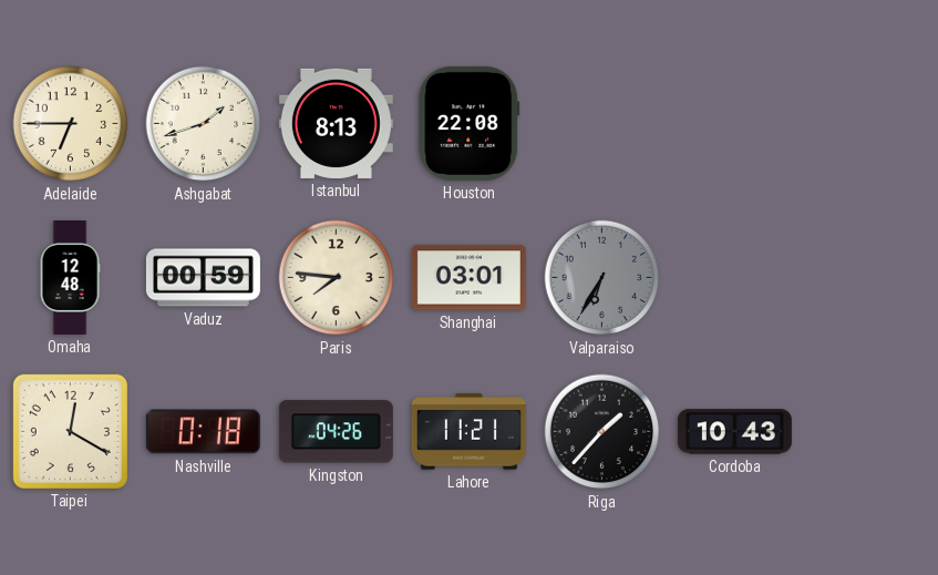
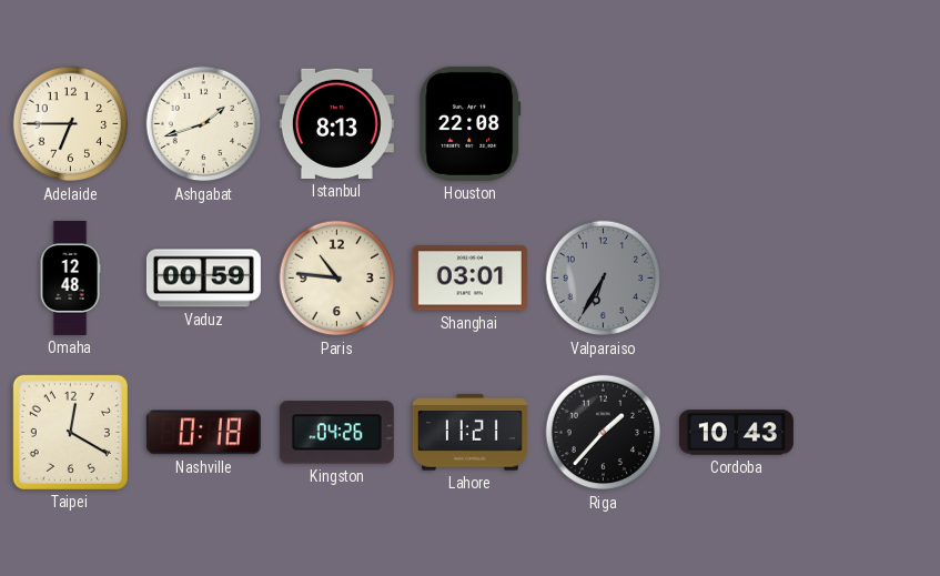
Paris: 7:46 -> 10:46 (337, 279)
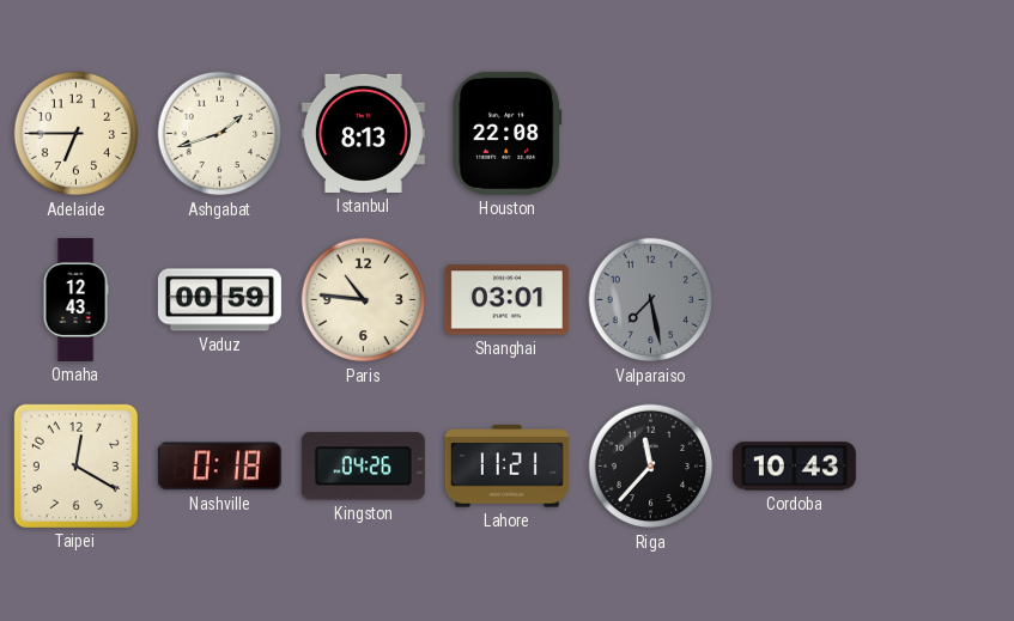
Omaha: 12:48 -> 12:43 (75, 299)
Valparaiso: 6:35 -> 7:28 (651, 300)
Riga: 1:37 -> 11:37 (651, 467)
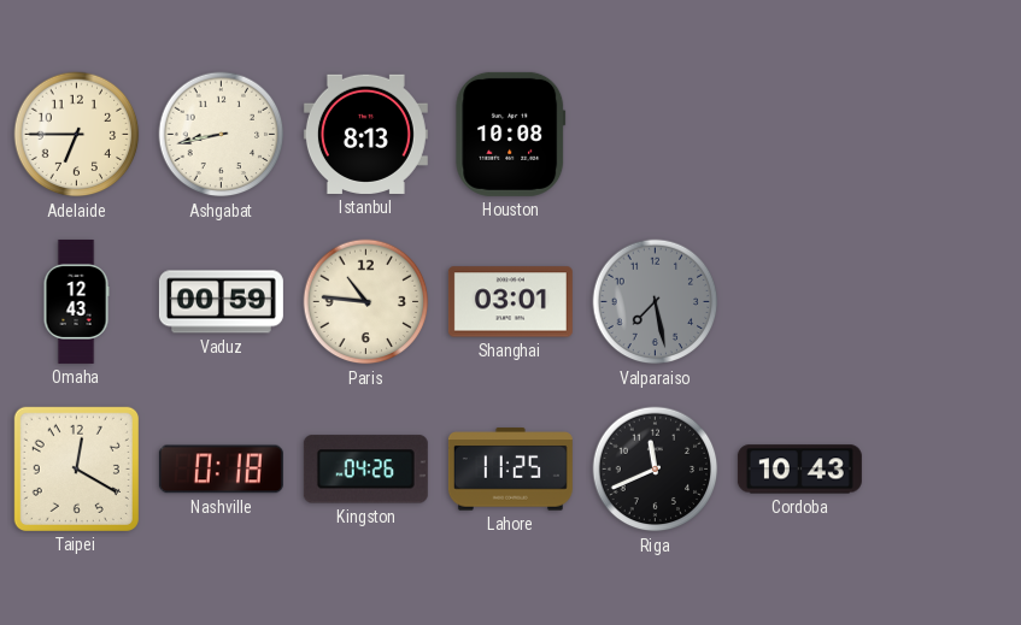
Ashgabat: 1:42 -> 8:43 (222, 135)
Houston: 22:08 -> 10:08 (511, 134)
Lahore: 11:21 -> 11:25 (510, 470)
Riga: 11:37 -> 11:41 (656, 470)
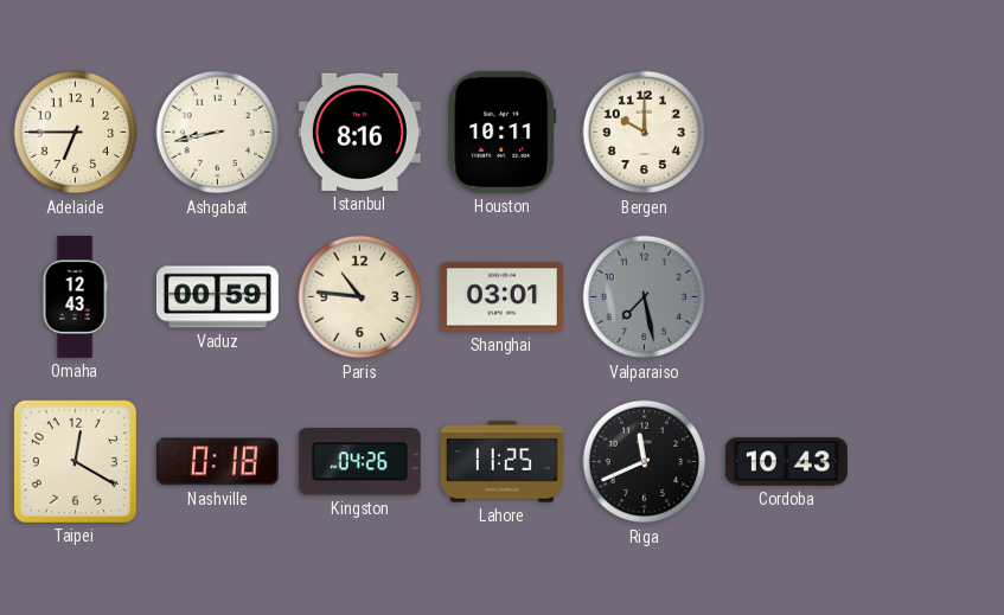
Istanbul: 8:13 -> 8:16 (359, 132)
Houston: 10:08 -> 10:11 (503, 132)
Bergen: none -> 10:00 (645, 133)
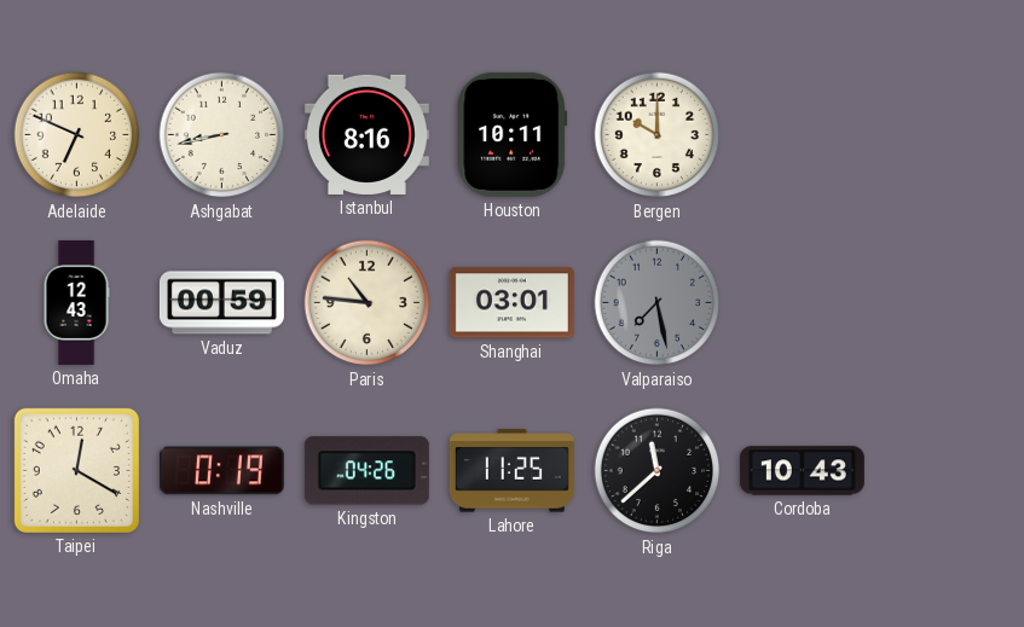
Adelaide: 6:45 -> 6:49 (77, 135)
Nashville: 0:18 -> 0:19 (221, 471)
Riga: 11:41 -> 11:38 (658, 471)
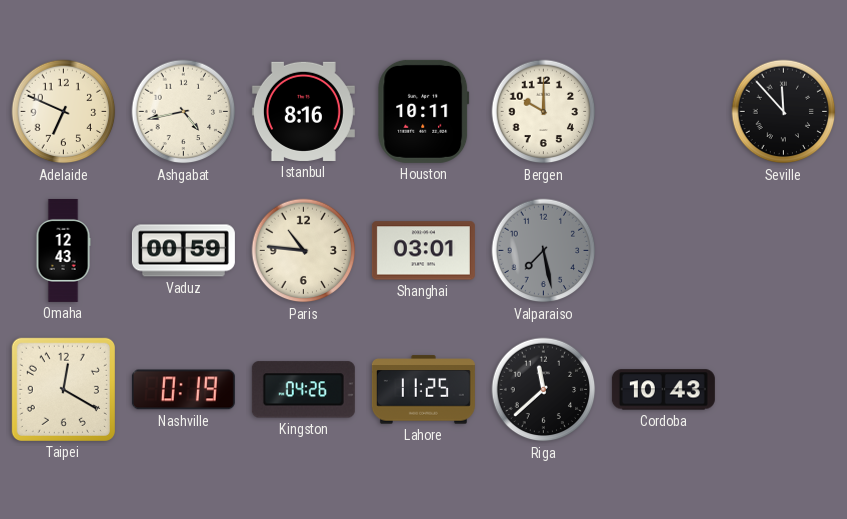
Ashgabat: 8:43 -> 4:43 (184, 112)
Seville: none -> 11:53 (784, 112)
